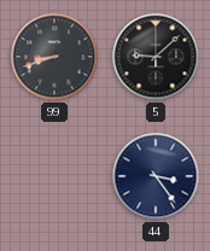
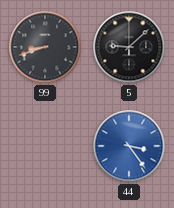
44 dial: navy -> blue (129, 146)
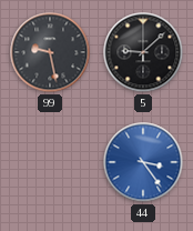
99: 8:42 -> 9:28 (50, 52)
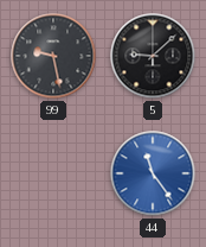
44: 3:24 -> 11:24 (153, 173)
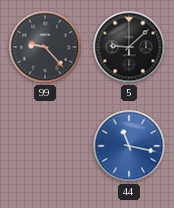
99: 9:28 -> 9:23 (45, 47)
44: 11:24 -> 11:17 (129, 146)
